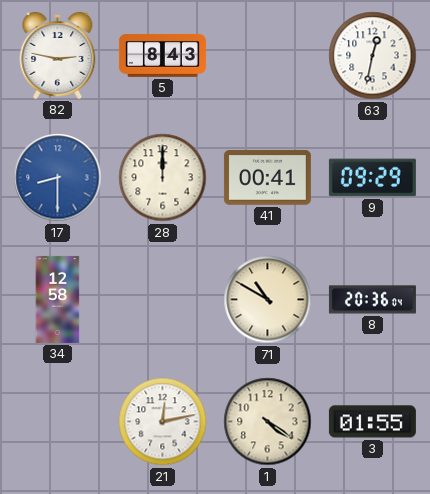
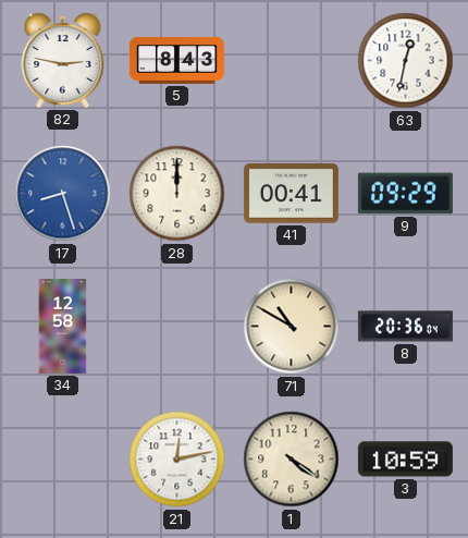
17: 8:30 -> 8:27 (63, 194)
3: 01:55 -> 10:59 (405, 460)
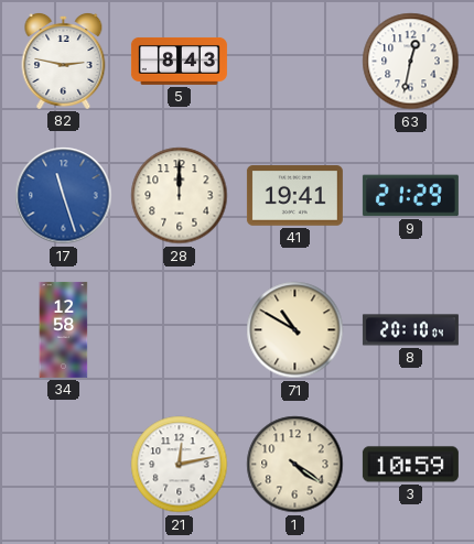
17: 8:27 -> 11:27 (64, 196)
41: 00:41 -> 19:41 (294, 196)
9: 09:29 -> 21:29 (410, 196)
8: 20:36 -> 20:10 (410, 330)
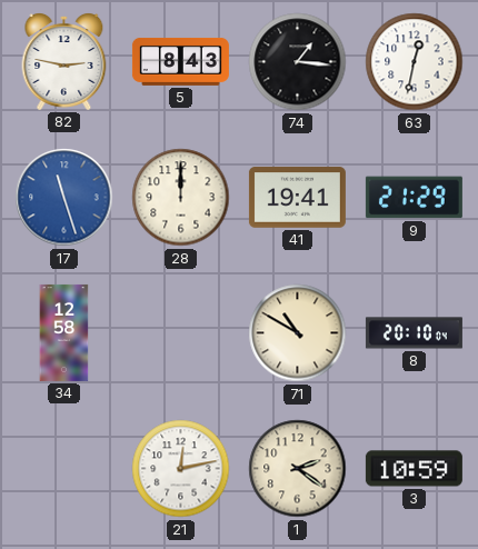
74: none -> 1:16 (298, 62)
1: 4:21 -> 2:21 (298, 469)
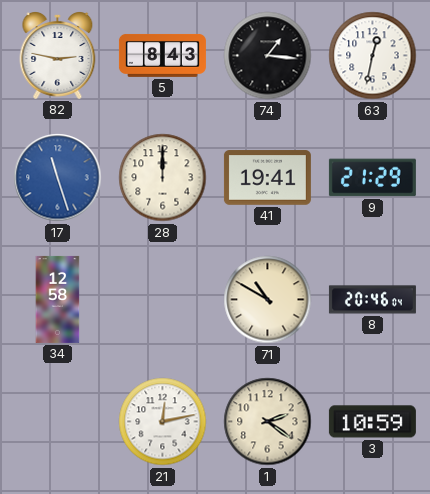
8: 20:10 -> 20:46 (372, 300)
